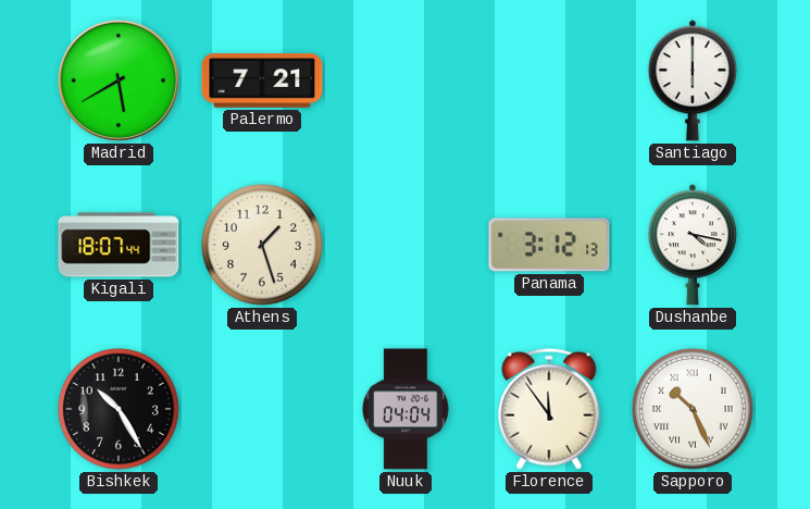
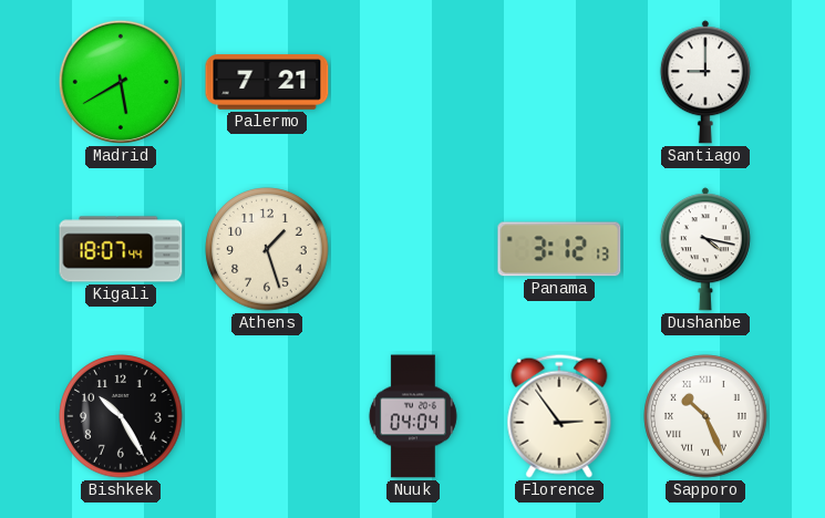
Santiago: 6:00 -> 9:00 (705, 82)
Florence: 11:54 -> 2:54 (559, 416)
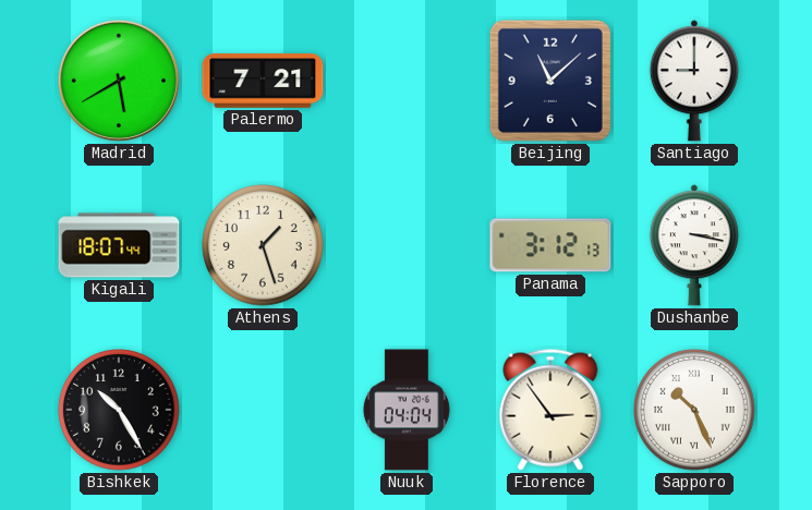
Beijing: none -> 11:08 (550, 81)
Dushanbe: 4:17 -> 3:17 (694, 245)
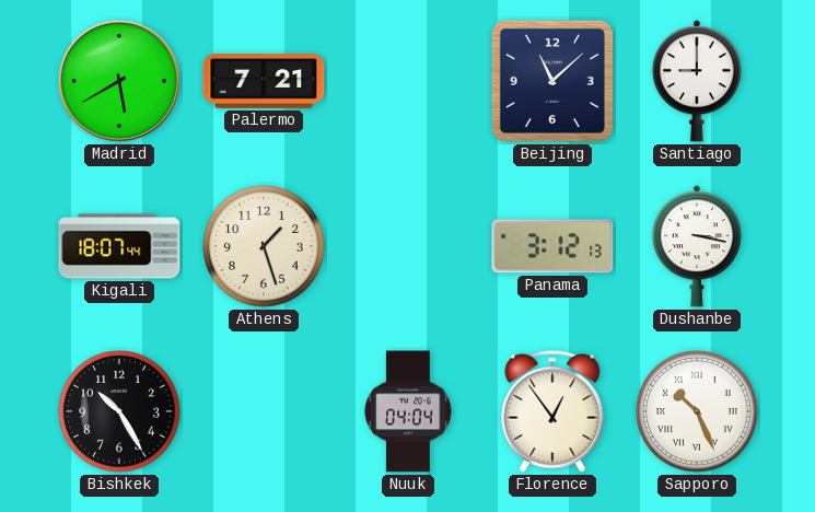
Florence: 2:54 -> 12:54 (552, 411)
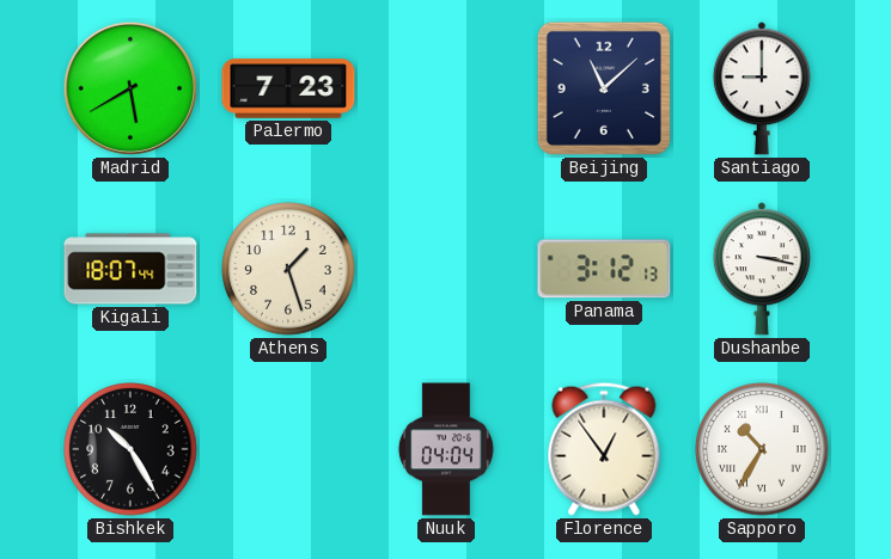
Palermo: 7:21 -> 7:23 (288, 88)
Sapporo: 10:26 -> 10:35 (762, 449)
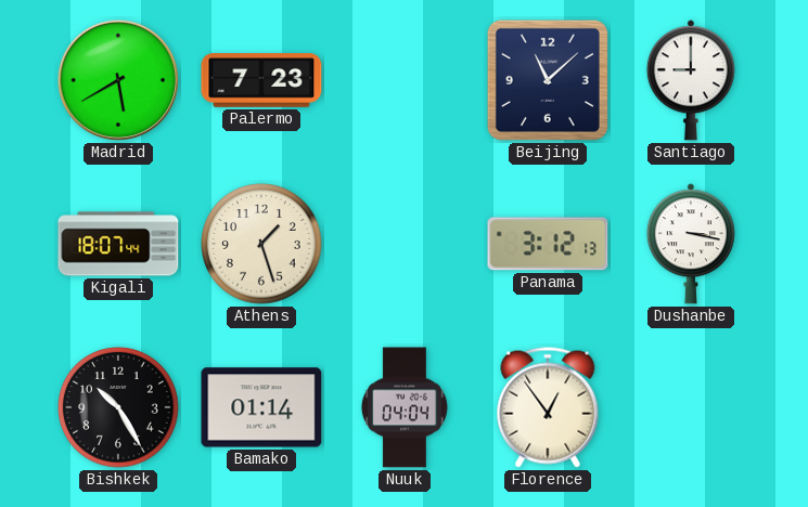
Bamako: none -> 01:14 (261, 407)
Sapporo: 10:35 -> none (762, 449)
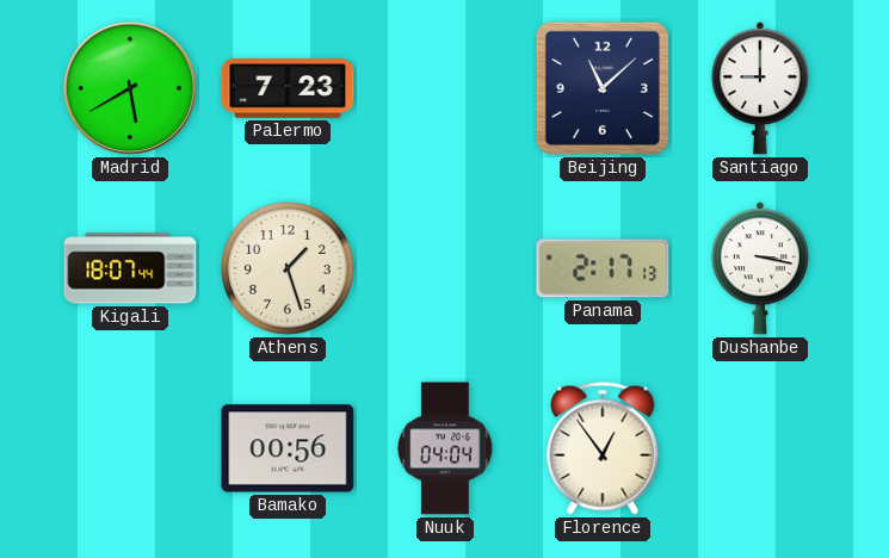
Panama: 3:12 -> 2:17 (603, 268)
Bishkek: 10:25 -> none (118, 407)
Bamako: 01:14 -> 00:56 (288, 448)
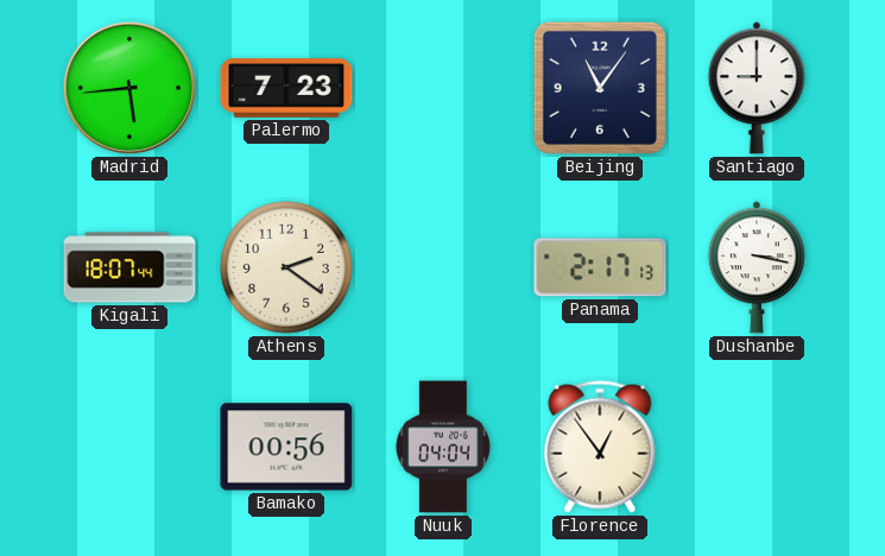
Madrid: 5:40 -> 5:44 (129, 88)
Beijing: 11:08 -> 11:06 (600, 88)
Athens: 1:27 -> 2:21 (286, 267)
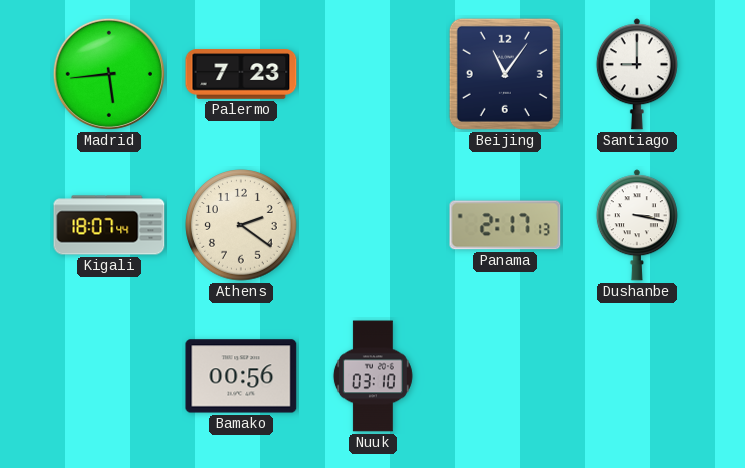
Nuuk: 04:04 -> 03:10 (373, 376)
Florence: 12:54 -> none (600, 447)
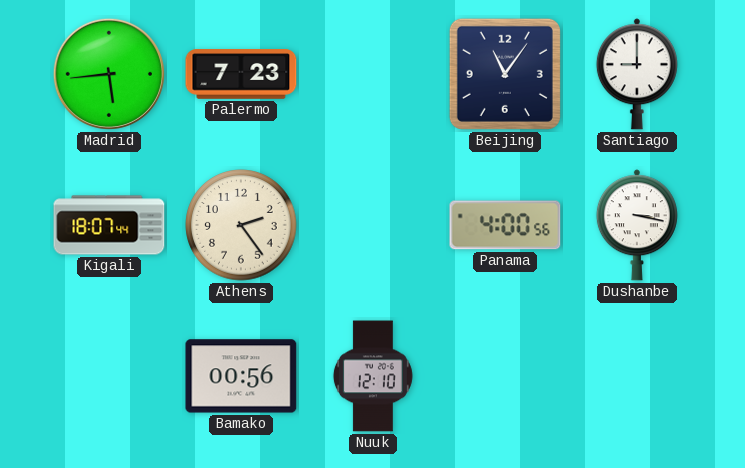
Athens: 2:21 -> 2:24 (241, 225)
Panama: 2:17 -> 4:00 (505, 225)
Nuuk: 03:10 -> 12:10 (373, 376)
